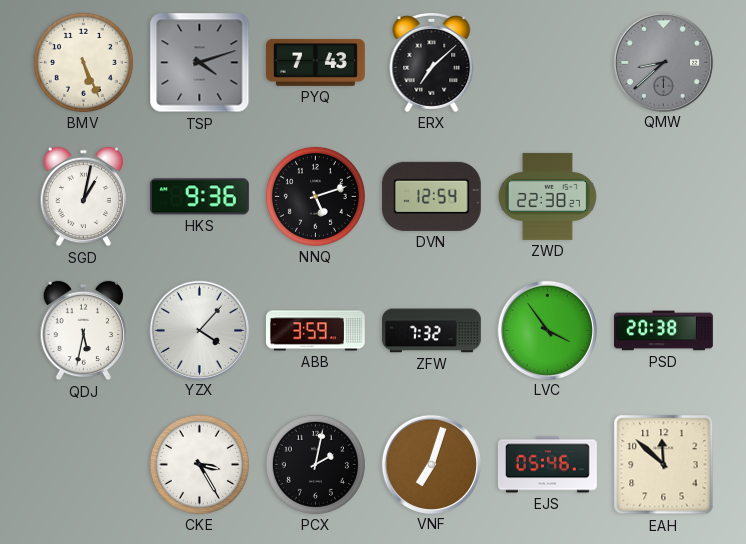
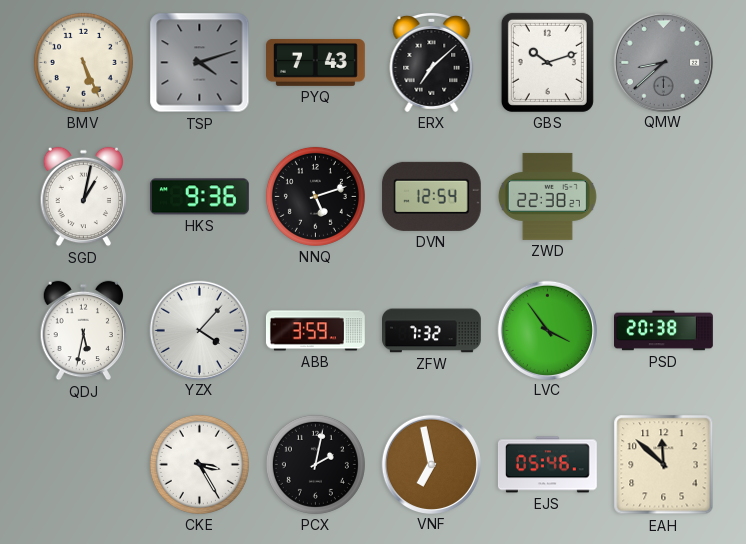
GBS: none -> 10:12 (547, 62)
VNF: 7:03 -> 6:58 (431, 464)
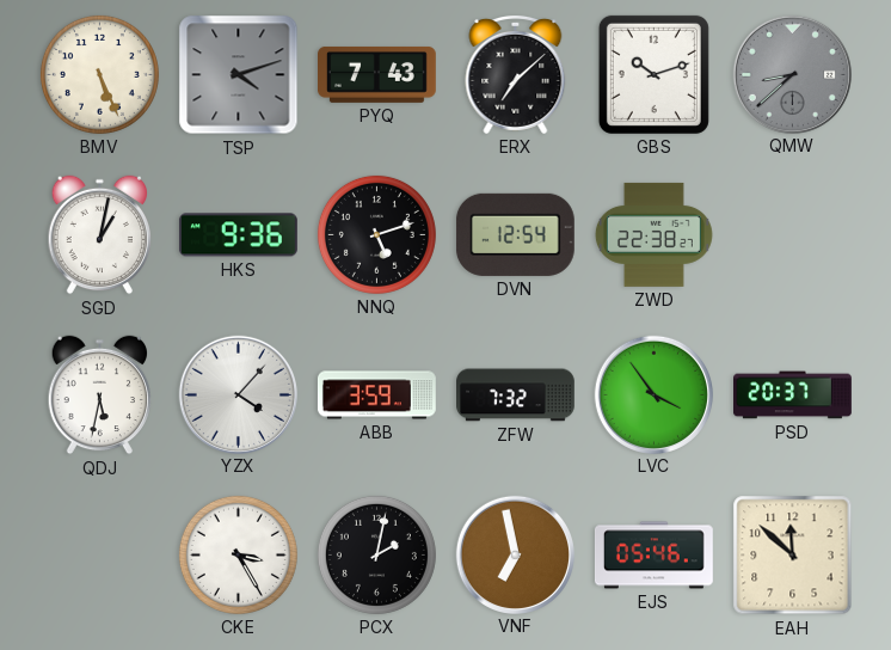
PSD: 20:38 -> 20:37 (793, 395)
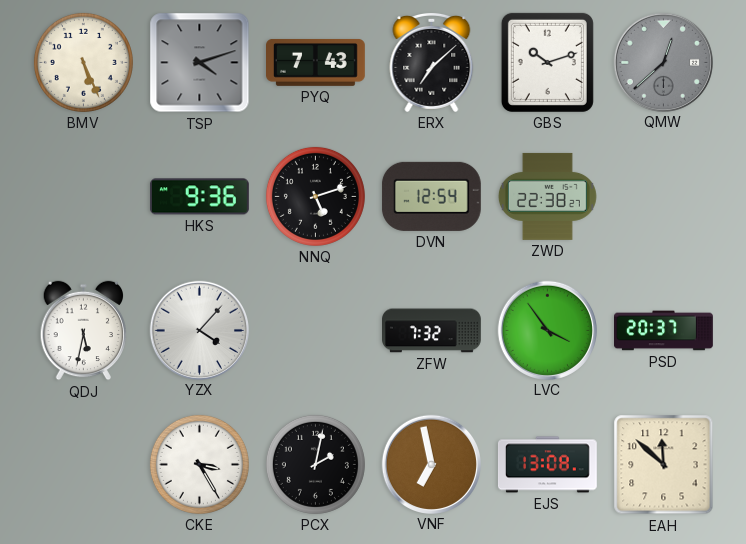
QMW: 8:38 -> 12:38 (663, 62)
SGD: 1:02 -> none (100, 235)
ABB: 3:59 -> none (376, 395)
EJS: 05:46 -> 13:08 (547, 465)
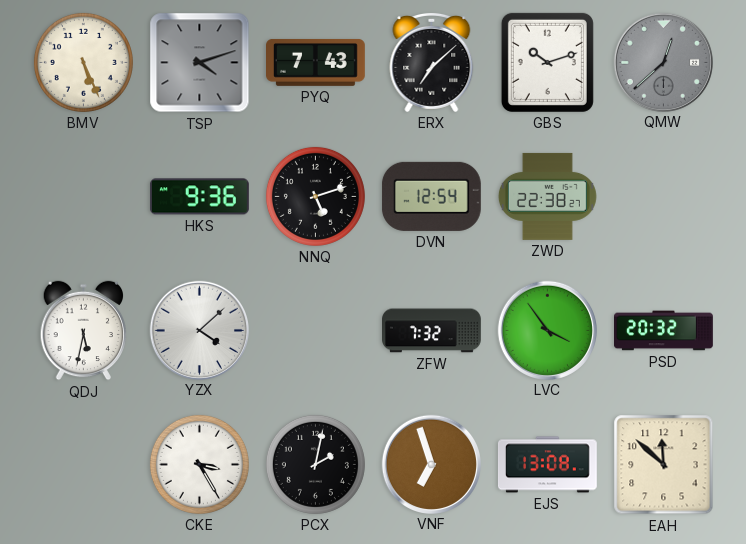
YZX: 4:07 -> 4:08 (199, 330)
PSD: 20:37 -> 20:32 (664, 331)
VNF: 6:58 -> 6:57 (431, 464)
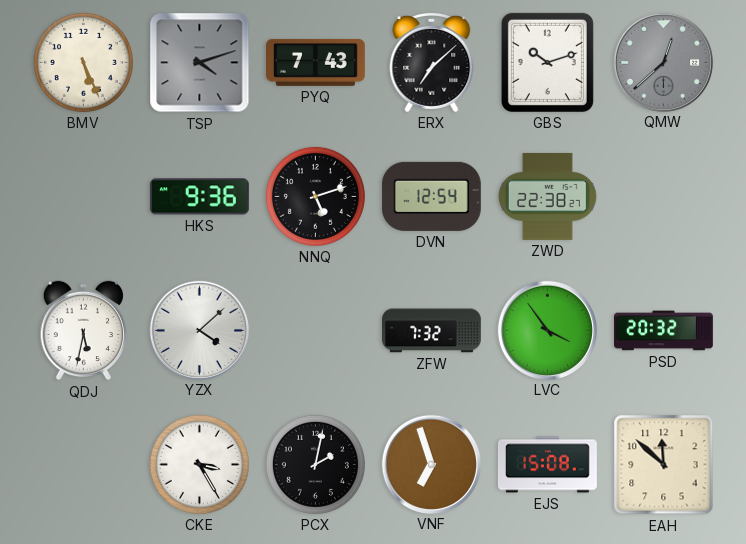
EJS: 13:08 -> 15:08 (547, 465)
